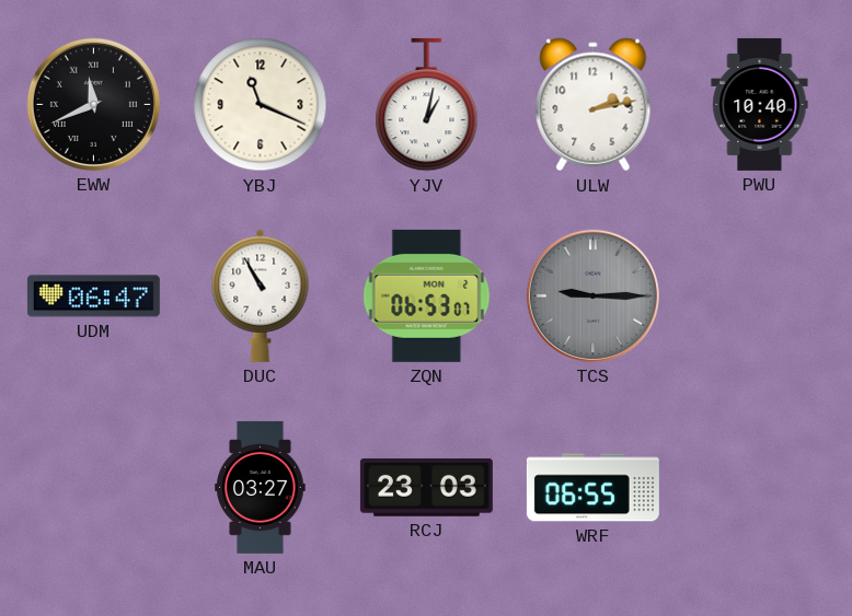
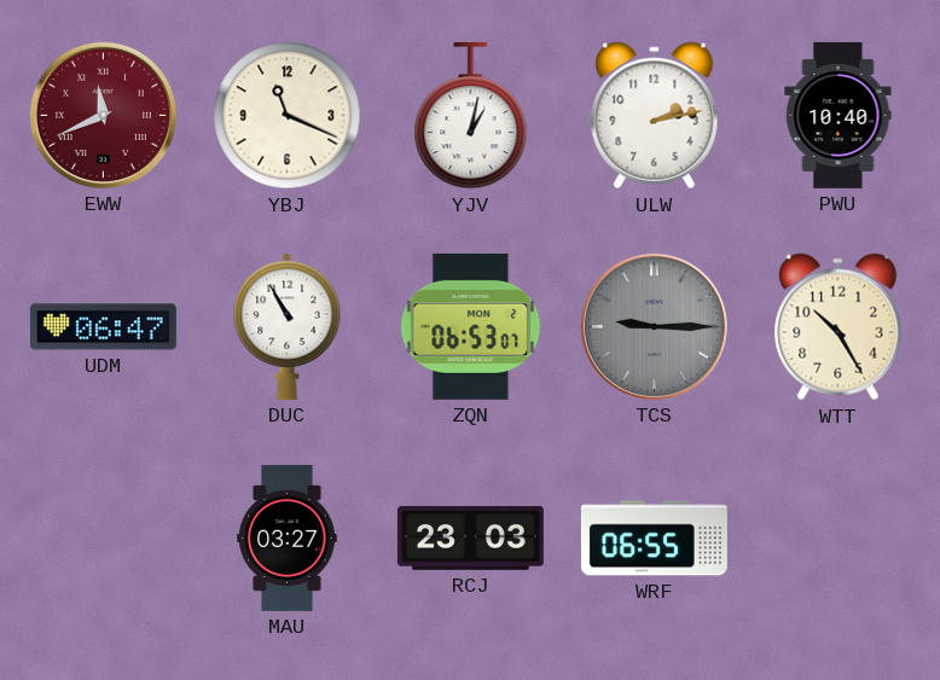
EWW dial: black -> burgundy (103, 115)
WTT: none -> 10:25 (839, 327)
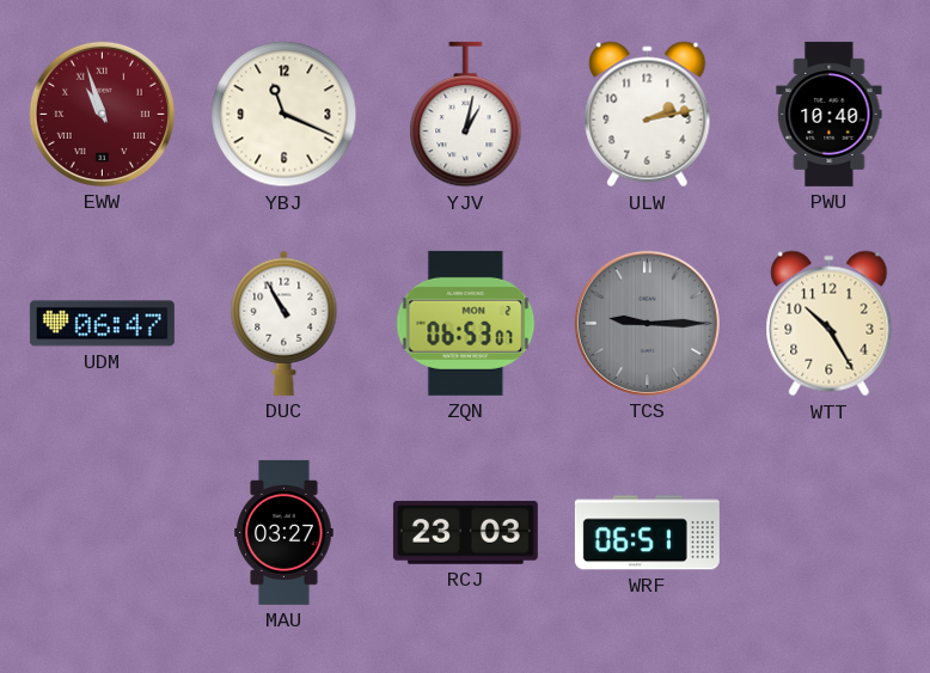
EWW: 11:41 -> 10:57 (102, 114)
WRF: 06:55 -> 06:51 (647, 533)
